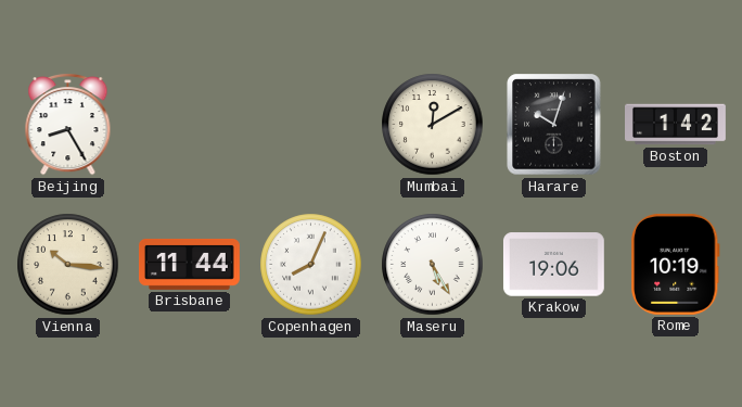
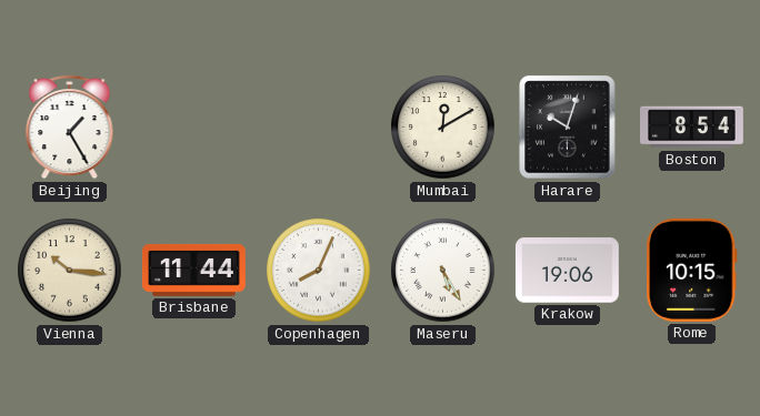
Beijing: 8:25 -> 1:25 (70, 126)
Boston: 1:42 -> 8:54 (692, 128)
Rome: 10:19 -> 10:15 (692, 270)
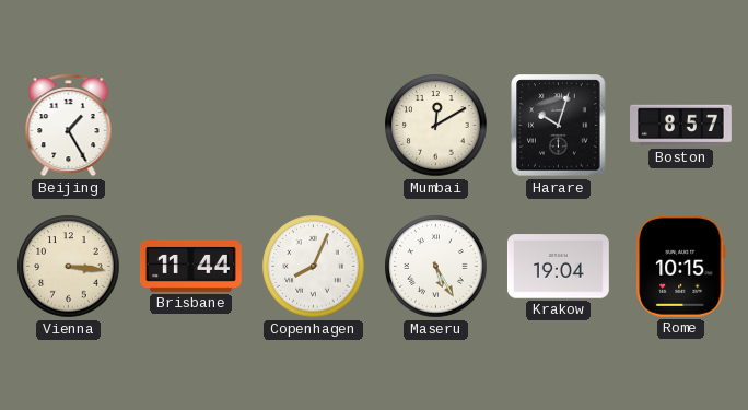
Boston: 8:54 -> 8:57 (681, 126)
Vienna: 10:16 -> 3:16 (69, 267)
Krakow: 19:06 -> 19:04 (558, 267)
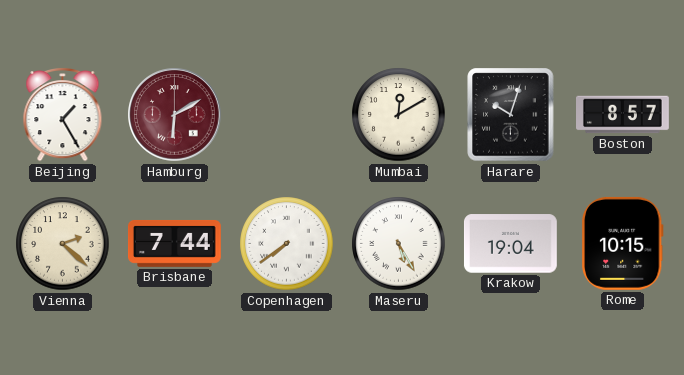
Hamburg: none -> 6:10 (175, 115)
Vienna: 3:16 -> 2:22 (63, 244)
Brisbane: 11:44 -> 7:44 (175, 243)
Copenhagen: 8:04 -> 7:39 (287, 244)
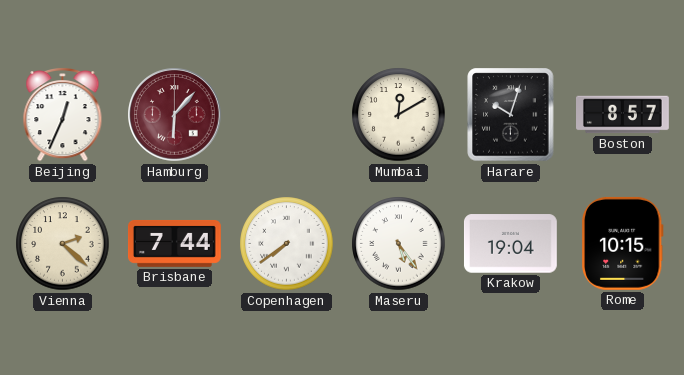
Beijing: 1:25 -> 12:34 (63, 114)
Hamburg: 6:10 -> 6:07 (175, 115)
Maseru: 5:25 -> 5:24 (399, 244)
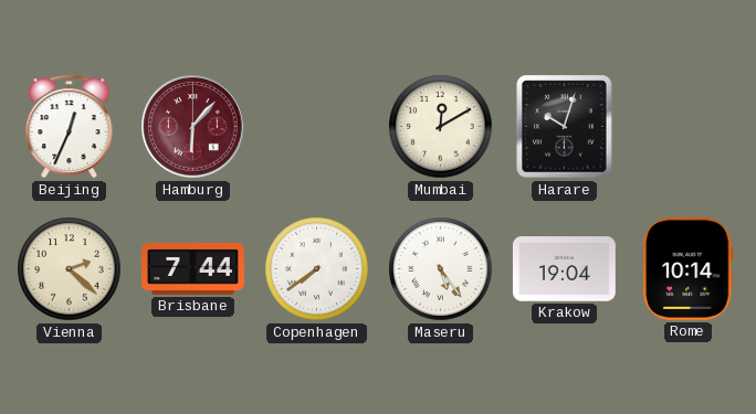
Boston: 8:57 -> none (623, 115)
Rome: 10:15 -> 10:14 (689, 268)
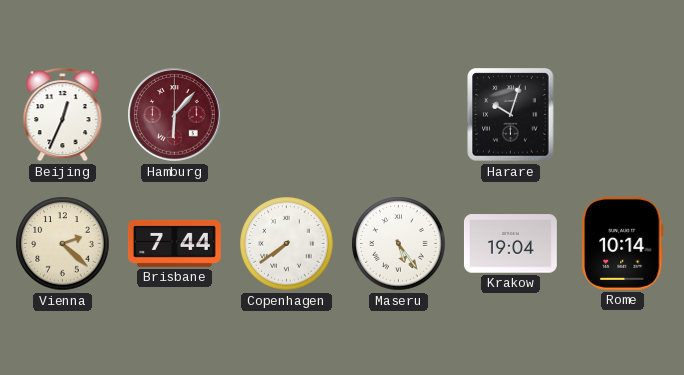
Mumbai: 12:10 -> none (441, 127)
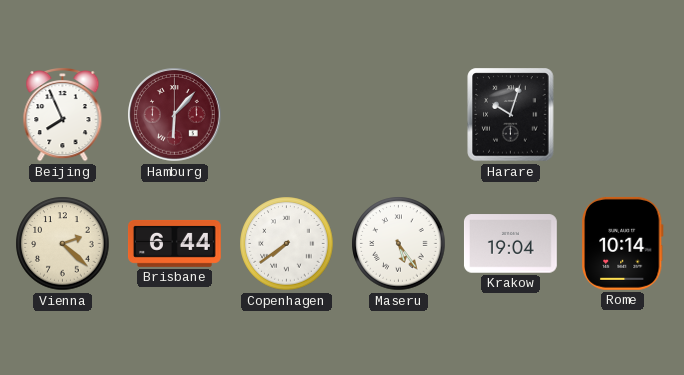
Beijing: 12:34 -> 7:56 (63, 114)
Brisbane: 7:44 -> 6:44 (175, 243)
